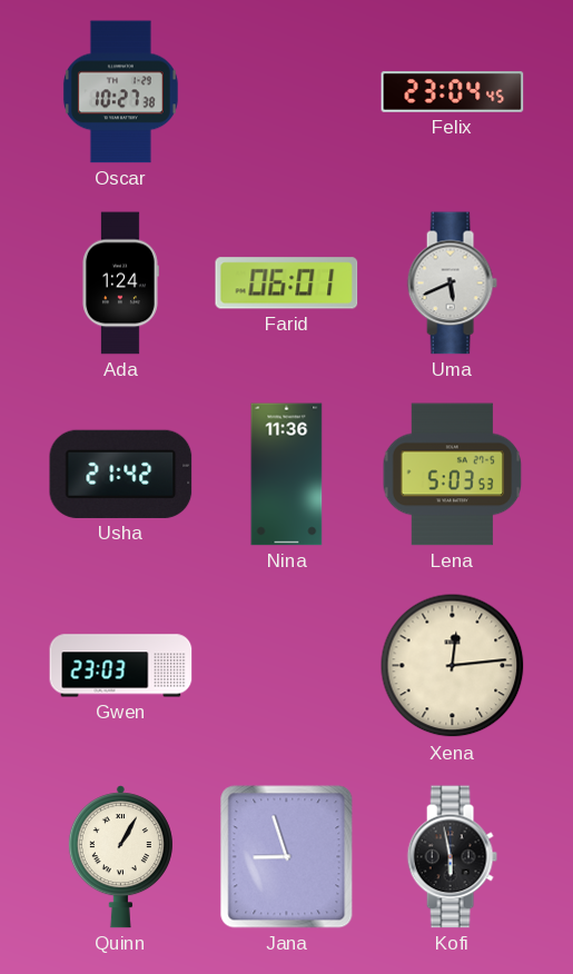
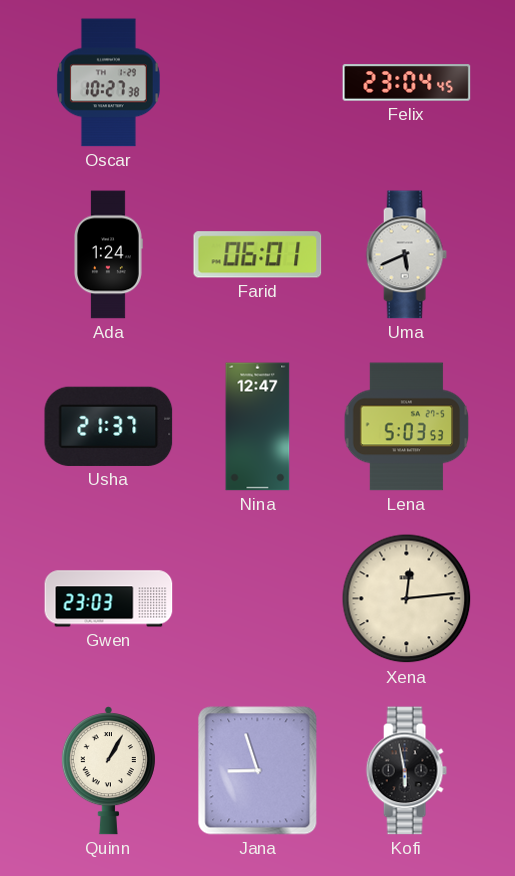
Usha: 21:42 -> 21:37 (109, 426)
Nina: 11:36 -> 12:47 (258, 427)
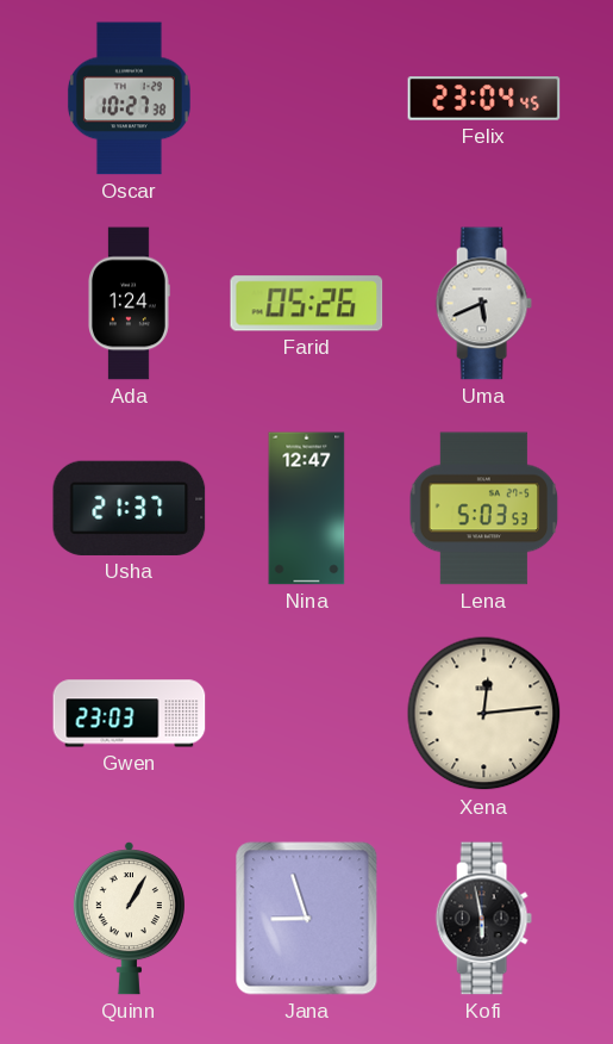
Farid: 06:01 -> 05:26 (307, 304)
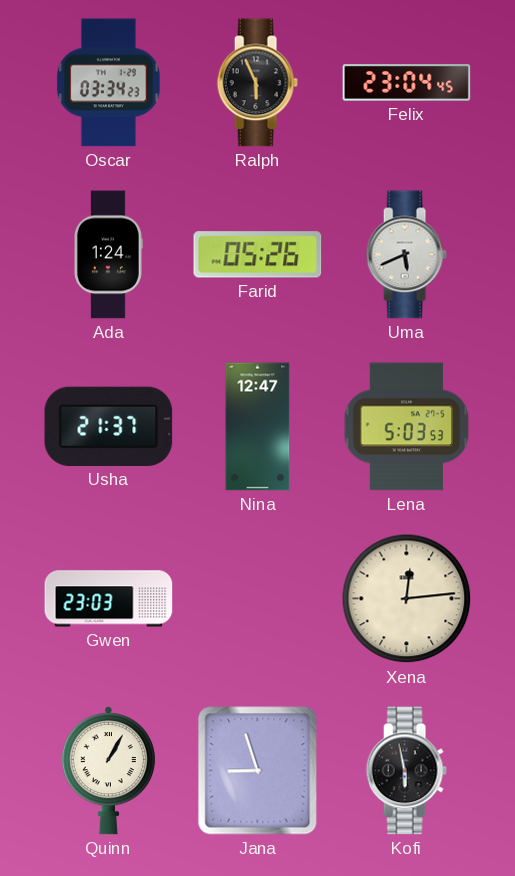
Oscar: 10:27 -> 03:34 (108, 83)
Ralph: none -> 5:56 (257, 83)
